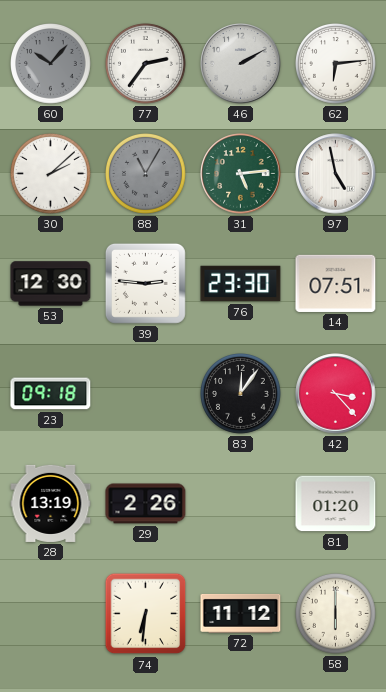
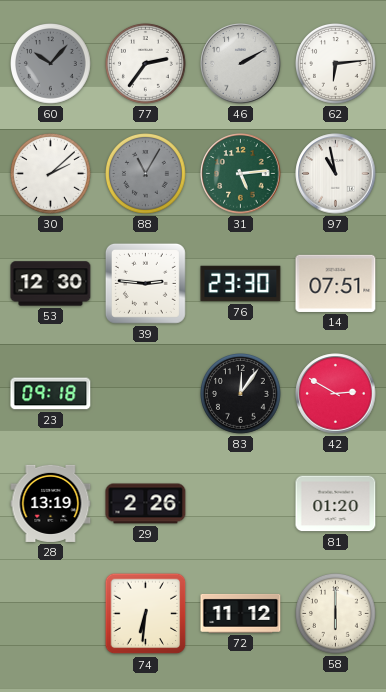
97: 4:58 -> 10:58 (336, 174)
42: 3:23 -> 2:50 (336, 394)
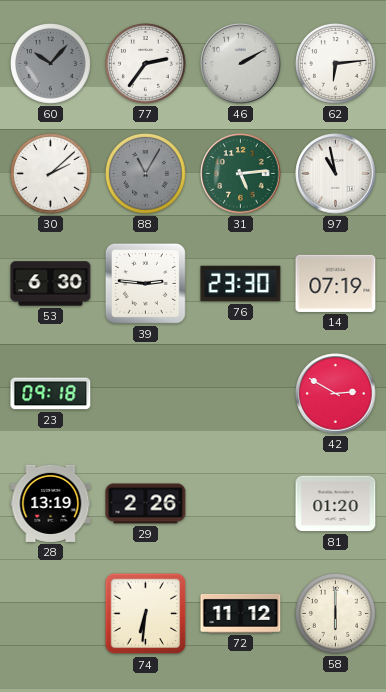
53: 12:30 -> 6:30 (51, 284)
14: 07:51 -> 07:19 (336, 283)
83: 12:06 -> none (241, 394)
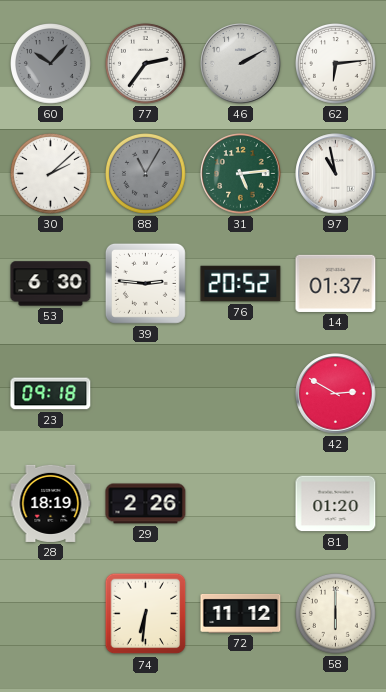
76: 23:30 -> 20:52 (241, 284)
14: 07:19 -> 01:37 (336, 283)
28: 13:19 -> 18:19 (51, 503)
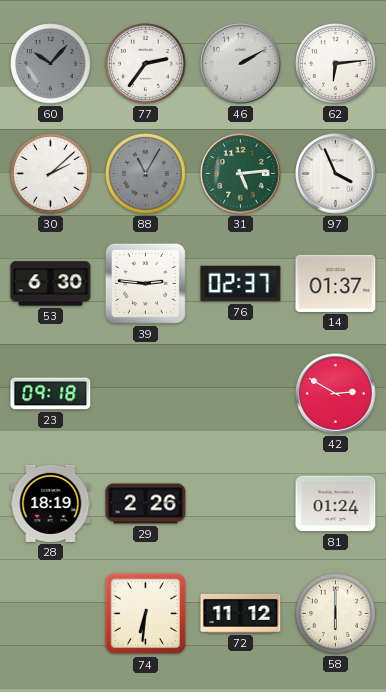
97: 10:58 -> 3:56 (336, 174)
76: 20:52 -> 02:37 (241, 284)
81: 01:20 -> 01:24 (336, 504)
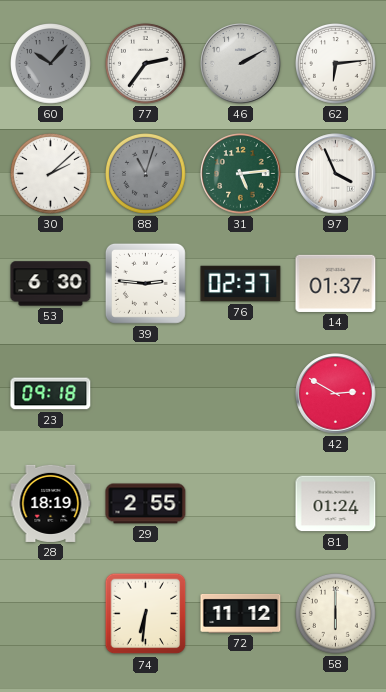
88: 11:05 -> 11:03 (146, 174)
29: 2:26 -> 2:55 (146, 504)
